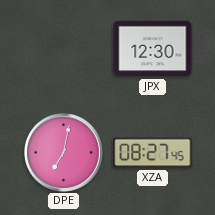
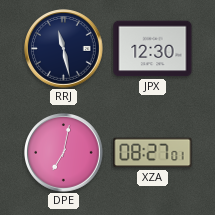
RRJ: none -> 11:28 (64, 49)
XZA: 08:27:45 -> 08:27:01 (153, 153)
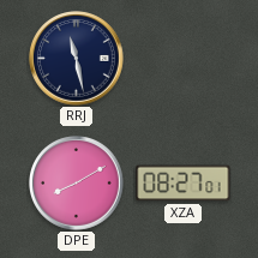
JPX: 12:30 -> none (153, 49)
DPE: 7:02 -> 8:10 (77, 184)
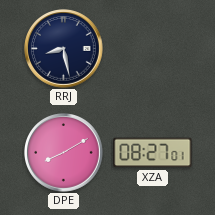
RRJ: 11:28 -> 8:28 (64, 49)
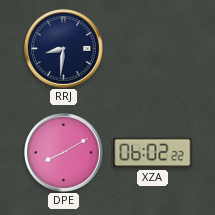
RRJ: 8:28 -> 8:31 (64, 49)
XZA: 08:27 -> 06:02 (153, 153)
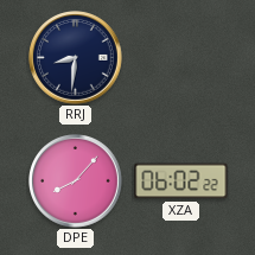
DPE: 8:10 -> 8:07 (76, 181)
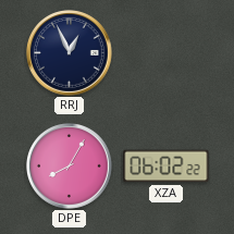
RRJ: 8:31 -> 12:56 (70, 53)
DPE: 8:07 -> 8:05 (70, 167)
